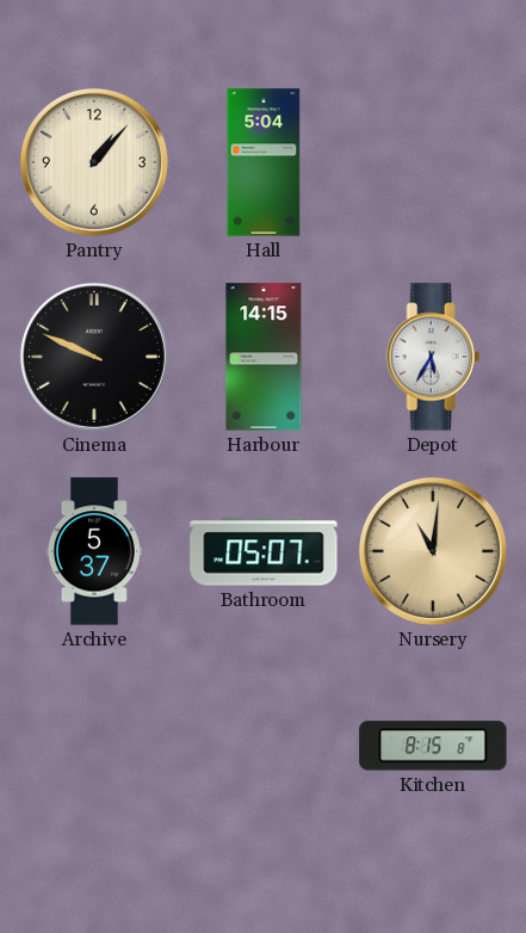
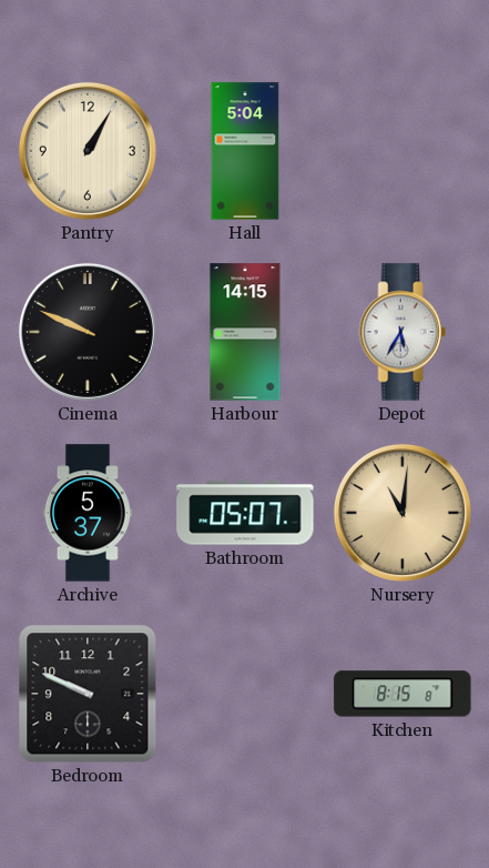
Pantry: 1:07 -> 1:05 (88, 151)
Bedroom: none -> 9:49 (88, 694)
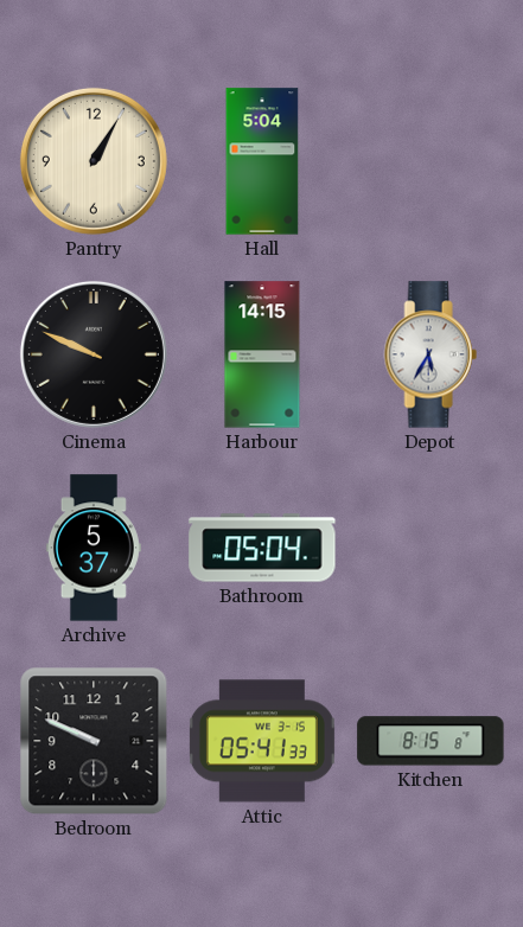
Bathroom: 05:07 -> 05:04 (262, 548)
Nursery: 11:01 -> none (403, 513)
Attic: none -> 05:41 (262, 741)
